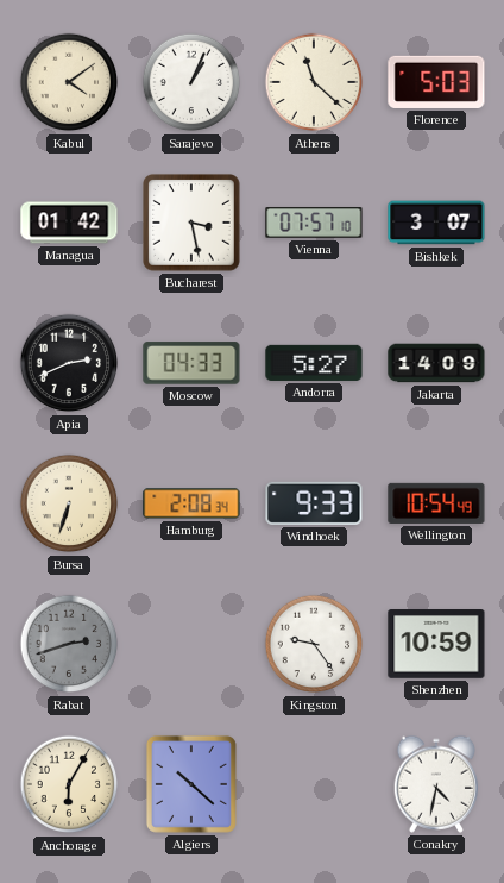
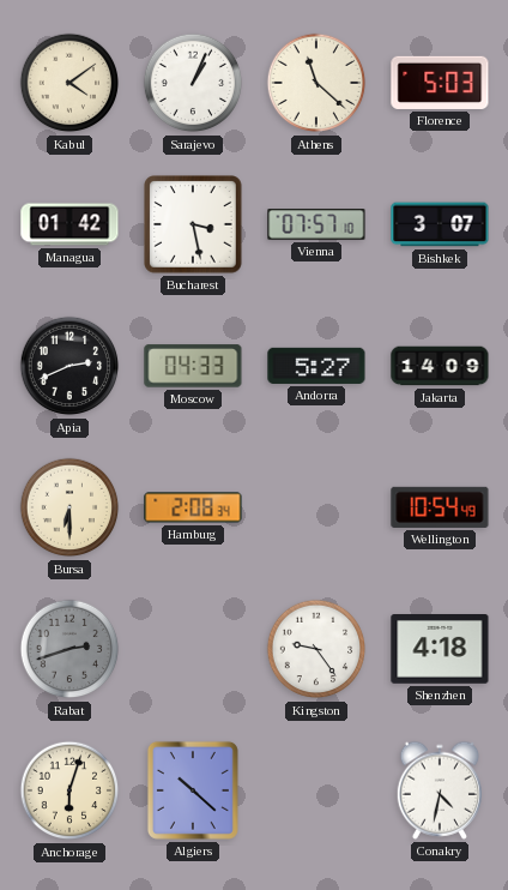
Bursa: 6:33 -> 6:30 (69, 507)
Windhoek: 9:33 -> none (314, 503)
Shenzhen: 10:59 -> 4:18 (440, 650)
Anchorage: 6:05 -> 6:03 (69, 790)
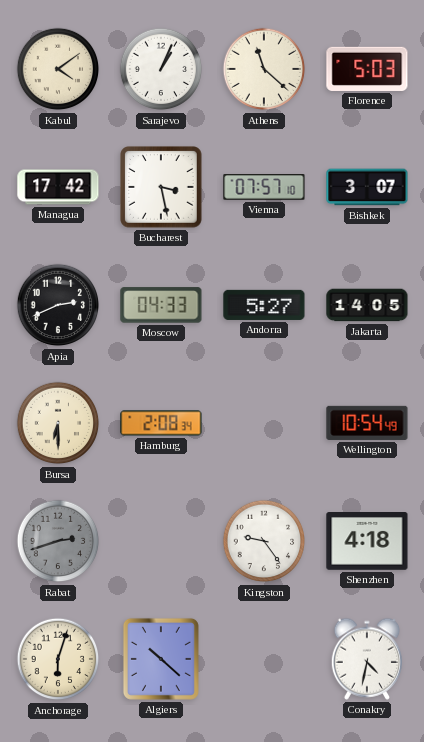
Managua: 01:42 -> 17:42 (58, 187)
Jakarta: 14:09 -> 14:05 (367, 305)
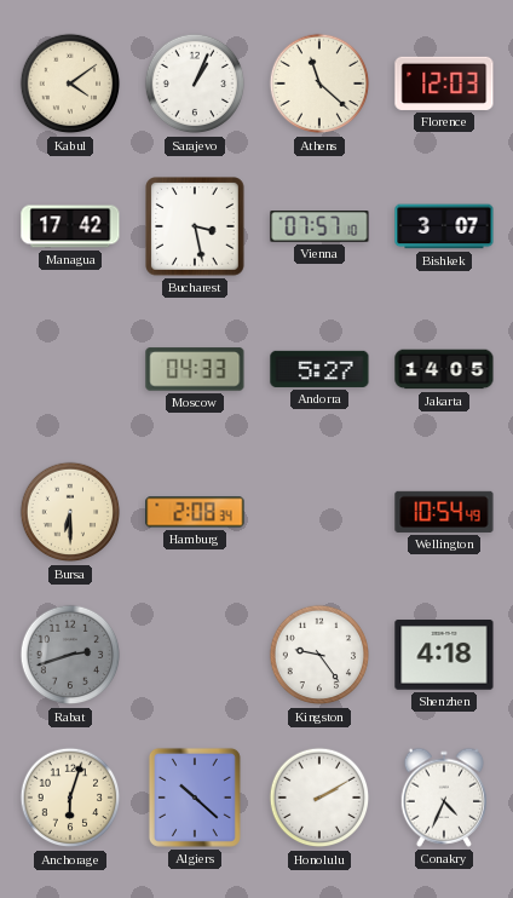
Florence: 5:03 -> 12:03 (444, 84)
Apia: 2:41 -> none (58, 305)
Honolulu: none -> 2:10 (319, 798)
Conakry: 4:32 -> 4:34 (443, 798)
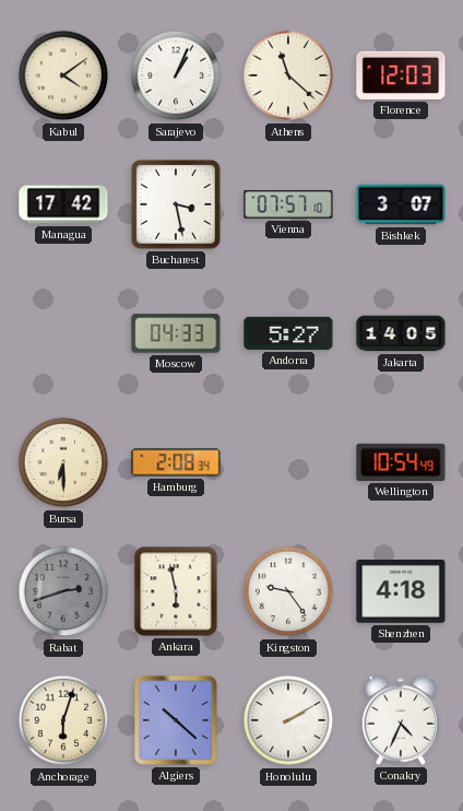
Ankara: none -> 5:58 (176, 591)
